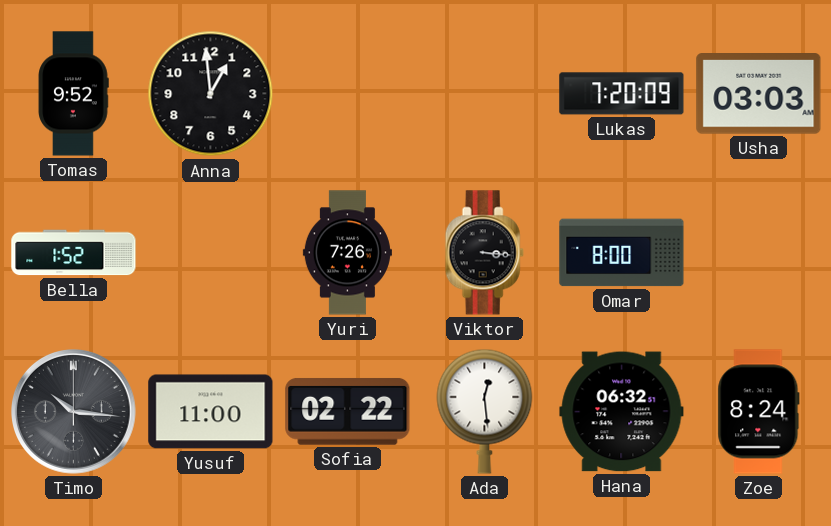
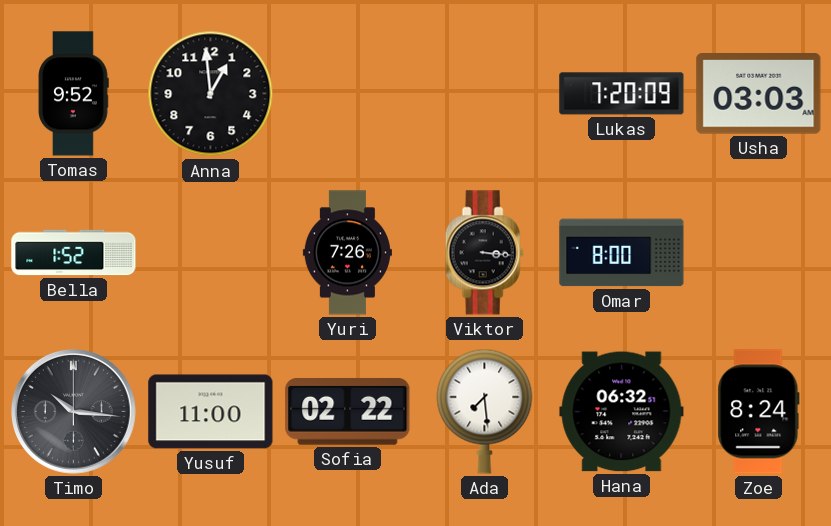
Ada: 12:29 -> 7:29 (485, 411)
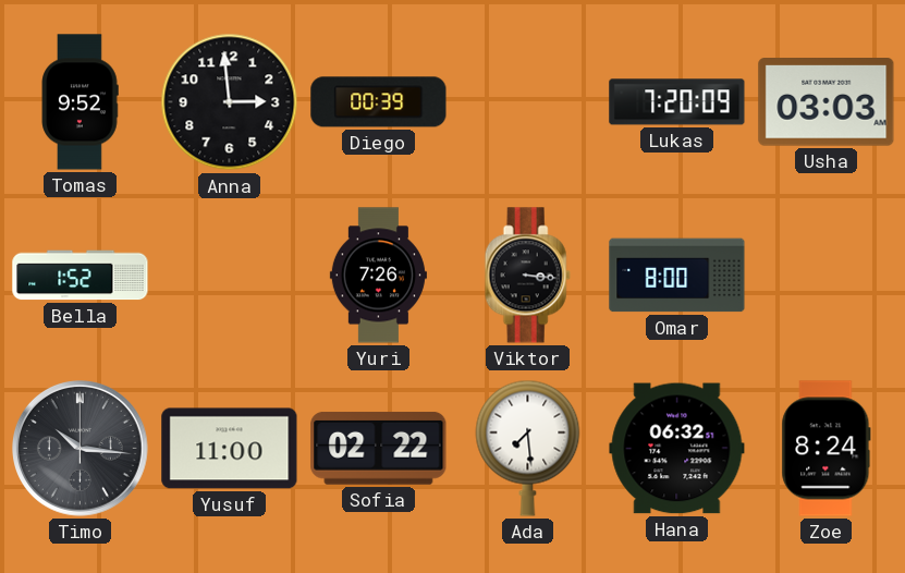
Anna: 12:59 -> 2:59 (230, 102)
Diego: none -> 00:39 (379, 102)
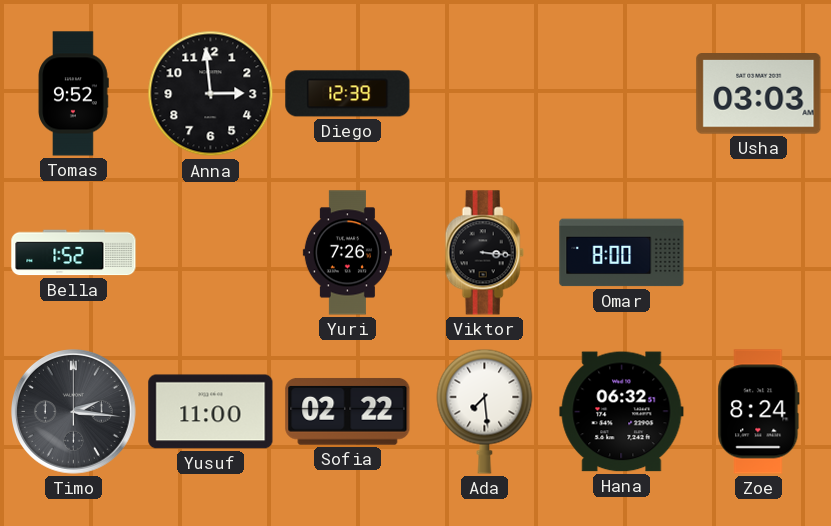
Diego: 00:39 -> 12:39 (348, 94)
Lukas: 7:20 -> none (677, 102)
Timo: 10:16 -> 2:16 (74, 412)
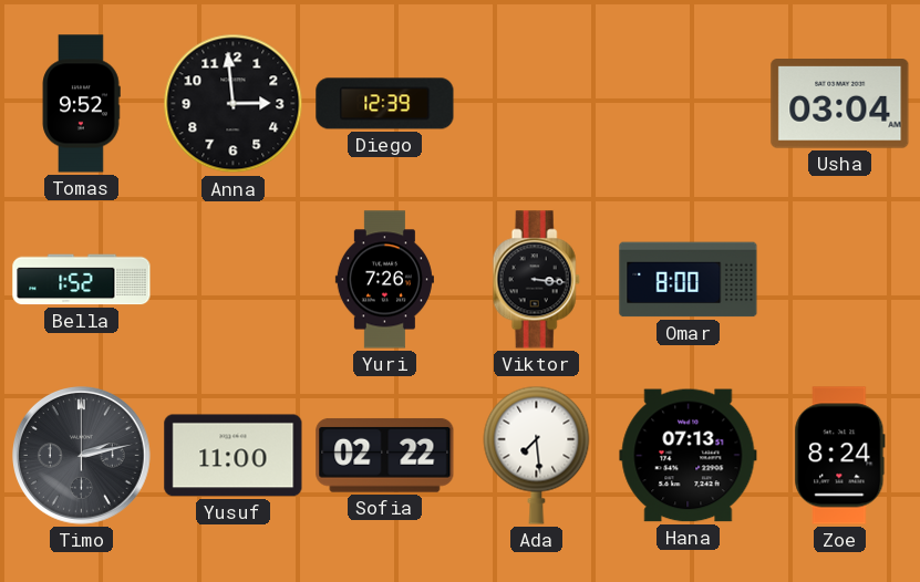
Usha: 03:03 -> 03:04 (840, 104)
Timo: 2:16 -> 2:13 (82, 456)
Hana: 06:32 -> 07:13 (689, 456)
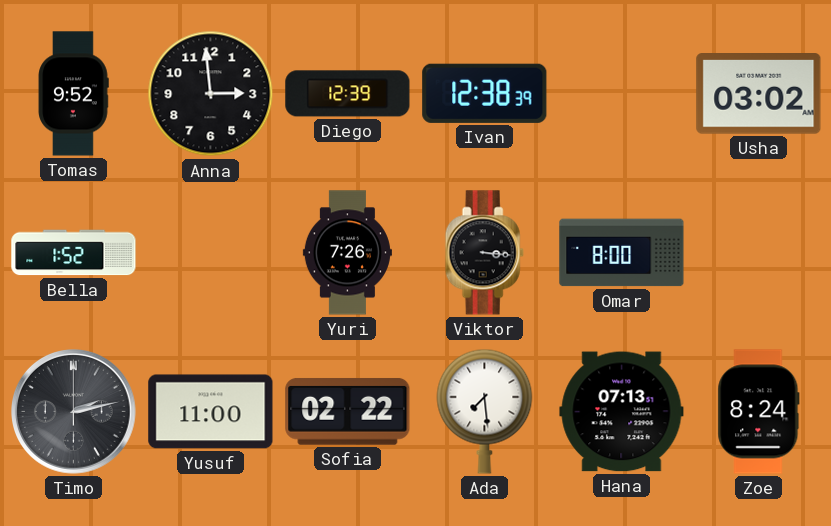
Ivan: none -> 12:38 (485, 93)
Usha: 03:04 -> 03:02 (759, 94)
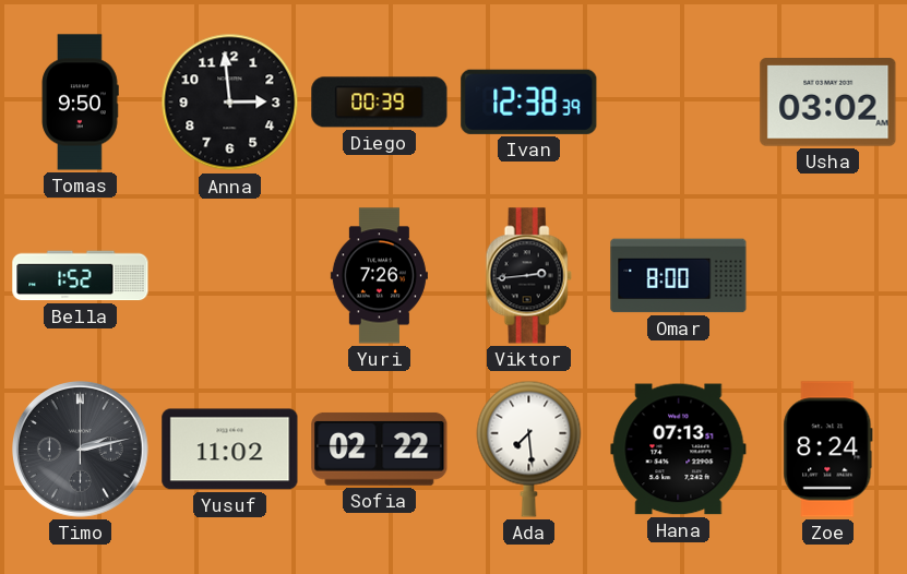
Tomas: 9:52 -> 9:50 (80, 103)
Diego: 12:39 -> 00:39 (380, 103)
Viktor: 3:16 -> 2:44 (528, 276)
Yusuf: 11:00 -> 11:02 (230, 450)
